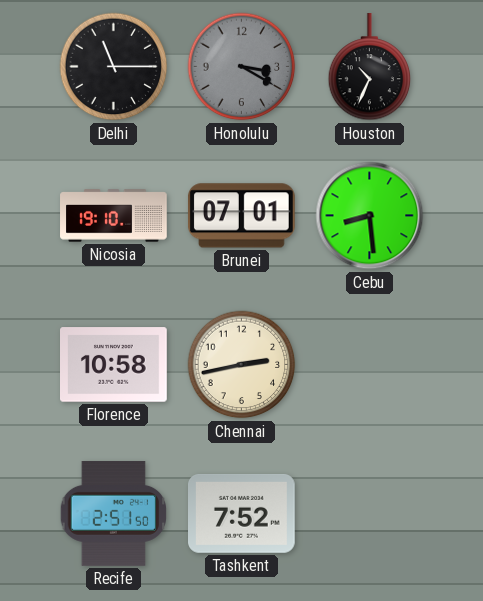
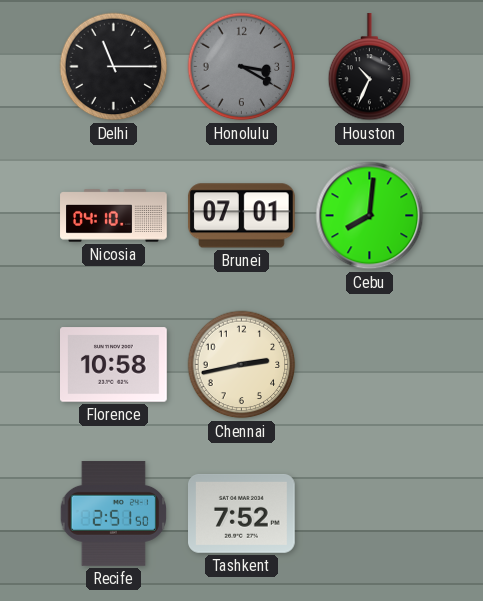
Nicosia: 19:10 -> 04:10 (114, 216)
Cebu: 8:29 -> 8:01 (370, 216)
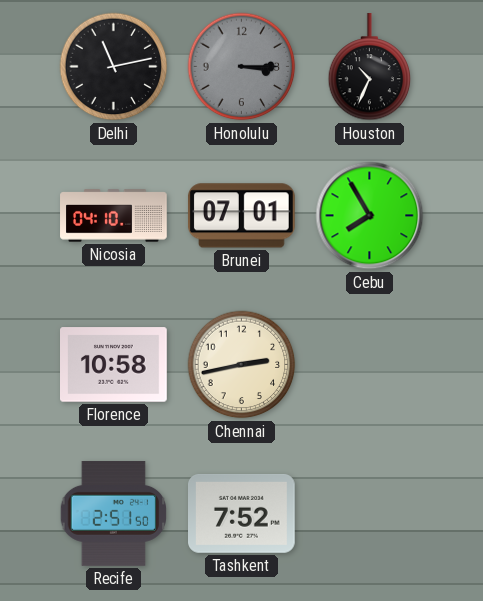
Delhi: 11:15 -> 11:13 (114, 67)
Honolulu: 3:20 -> 3:15 (242, 67)
Cebu: 8:01 -> 7:55 (370, 216)
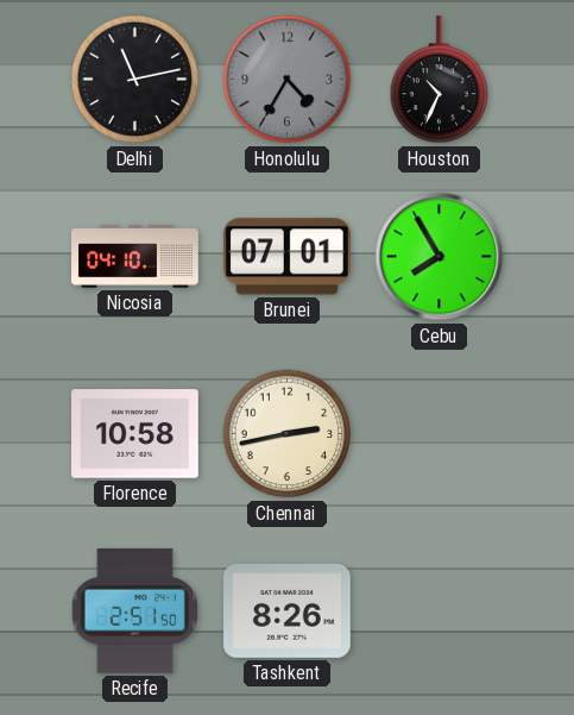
Honolulu: 3:15 -> 4:35 (288, 80)
Tashkent: 7:52 -> 8:26 (288, 610)
